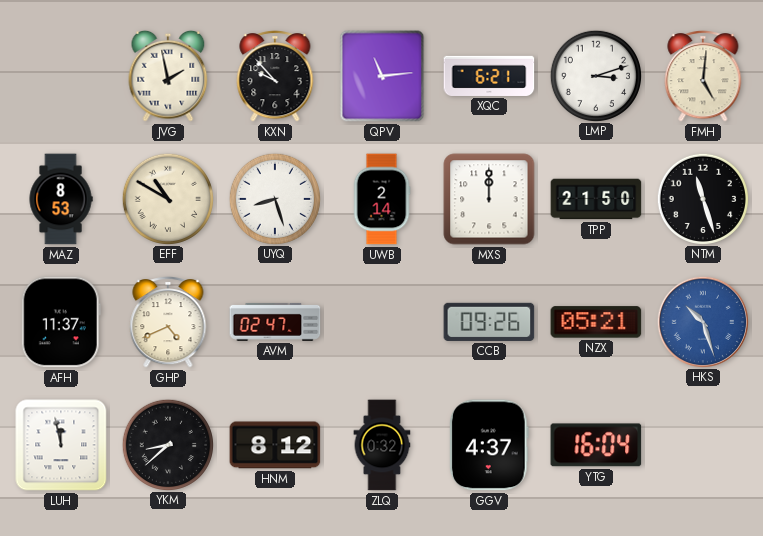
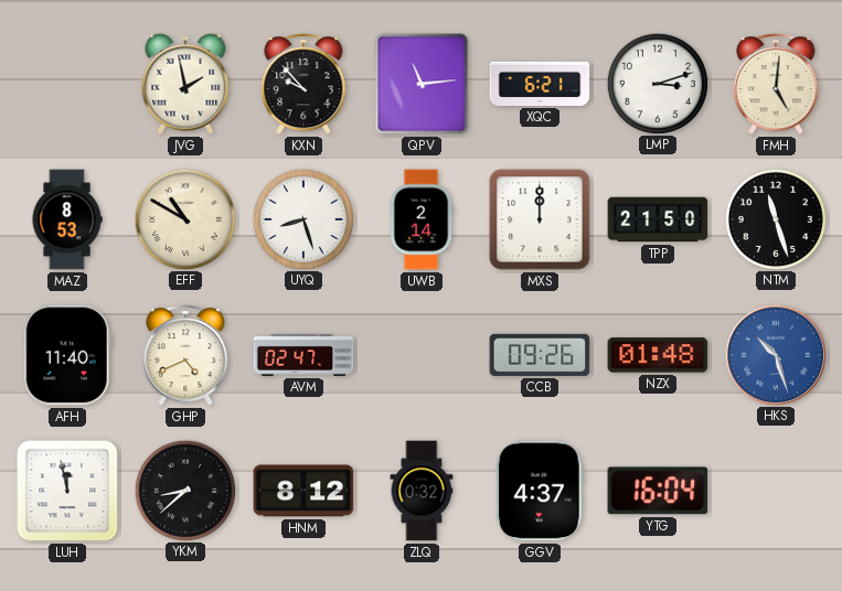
AFH: 11:37 -> 11:40 (67, 355)
NZX: 05:21 -> 01:48 (658, 355)
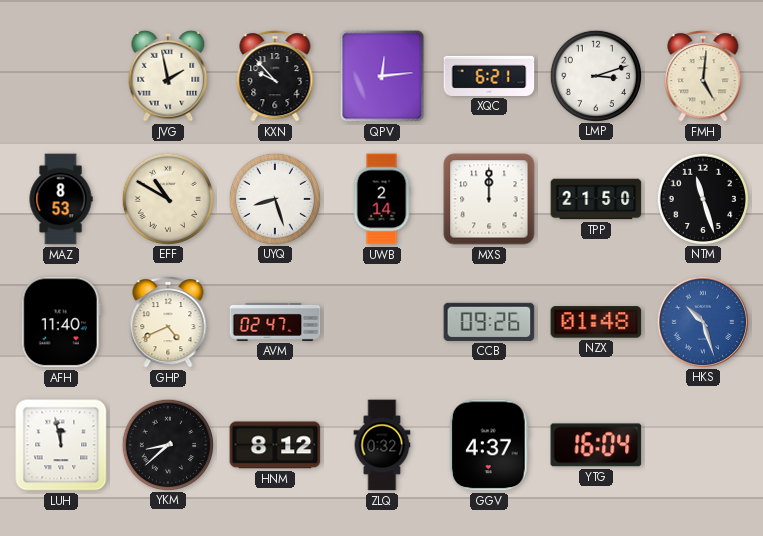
QPV: 11:14 -> 12:14 (382, 76)
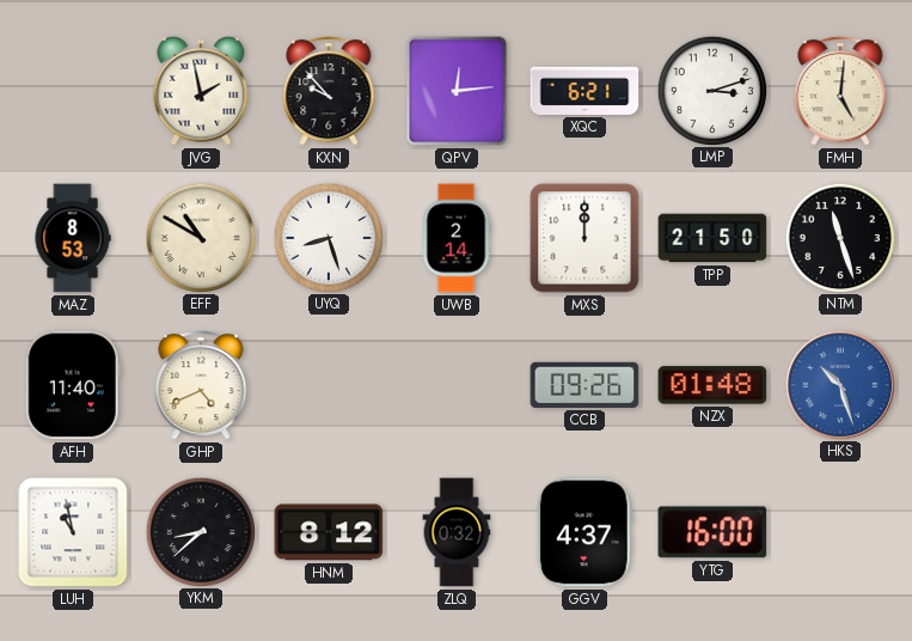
AVM: 02:47 -> none (275, 322)
LUH: 11:58 -> 10:58 (73, 532)
YTG: 16:04 -> 16:00 (712, 532)
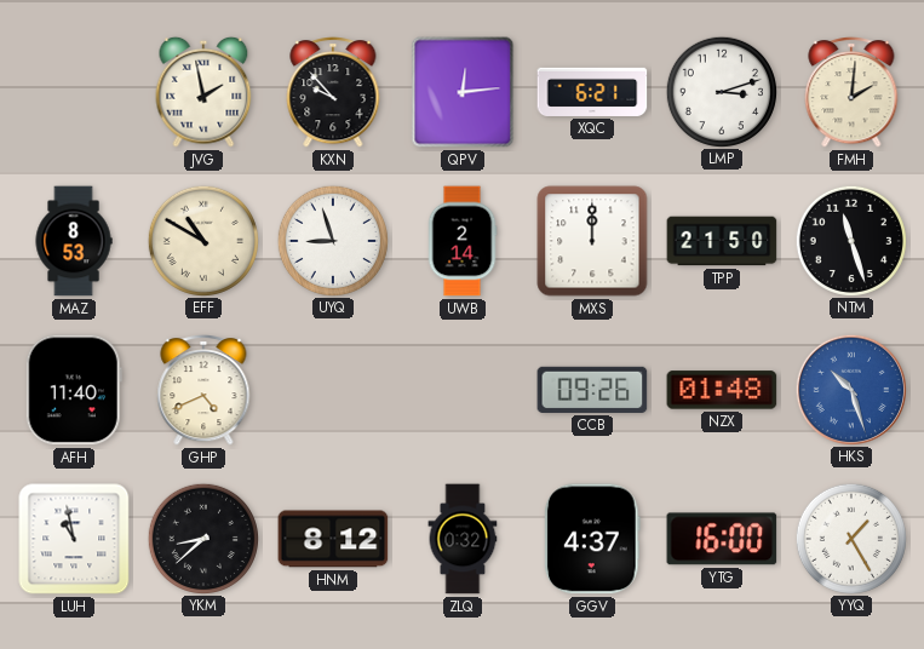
FMH: 5:01 -> 2:01 (851, 92)
UYQ: 8:27 -> 8:57 (332, 240)
YYQ: none -> 1:25 (850, 538)
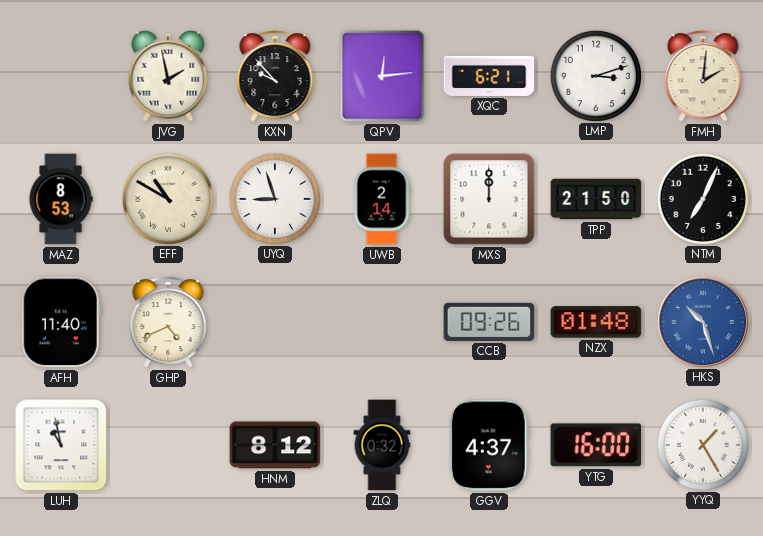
NTM: 11:27 -> 7:04 (702, 198)
YKM: 8:38 -> none (202, 538)
